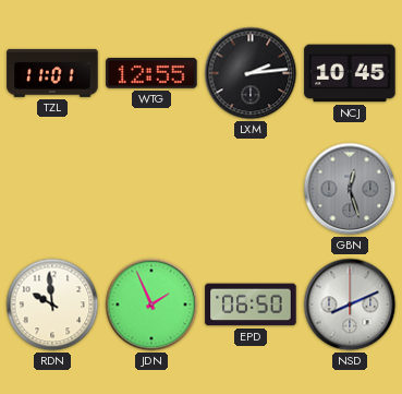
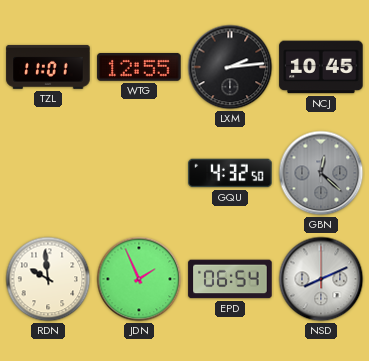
GQU: none -> 4:32 (230, 173)
GBN: 12:27 -> 12:22 (321, 173)
EPD: 06:50 -> 06:54 (230, 279)
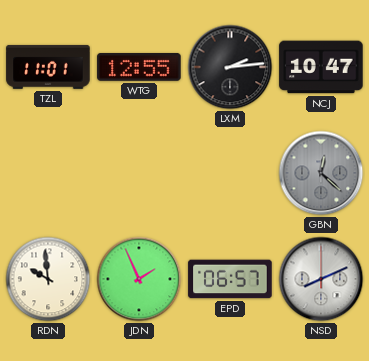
NCJ: 10:45 -> 10:47 (321, 67)
GQU: 4:32 -> none (230, 173)
EPD: 06:54 -> 06:57 (230, 279)
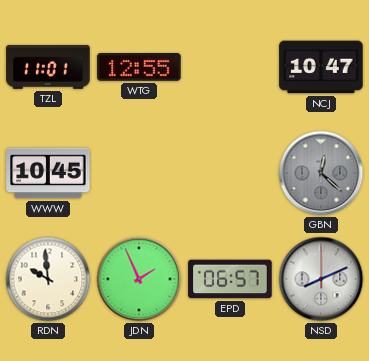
LXM: 2:14 -> none (230, 67)
WWW: none -> 10:45 (48, 173)
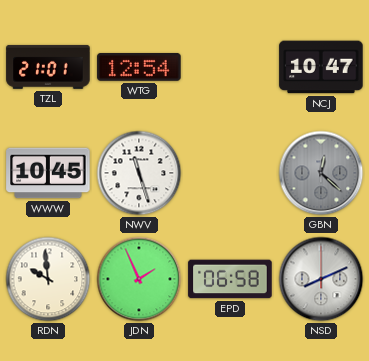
TZL: 11:01 -> 21:01 (48, 67)
WTG: 12:55 -> 12:54 (139, 68)
NWV: none -> 11:27 (139, 173)
EPD: 06:57 -> 06:58 (230, 279)
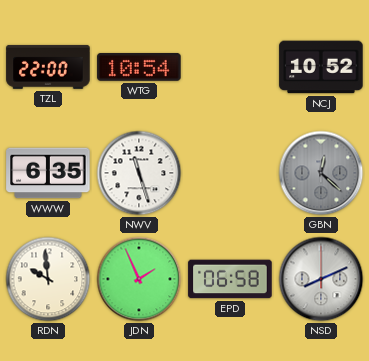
TZL: 21:01 -> 22:00 (48, 67)
WTG: 12:54 -> 10:54 (139, 68)
NCJ: 10:47 -> 10:52 (321, 67)
WWW: 10:45 -> 6:35 (48, 173)
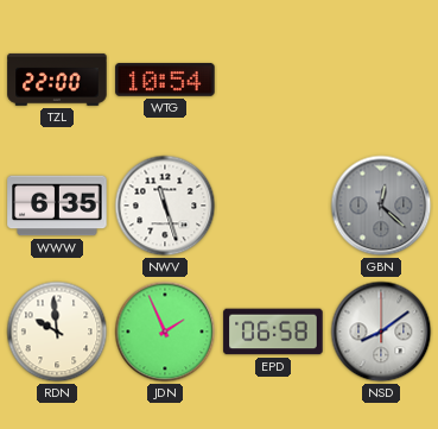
NCJ: 10:52 -> none (321, 67)
NSD: 8:11 -> 8:09 (381, 332)
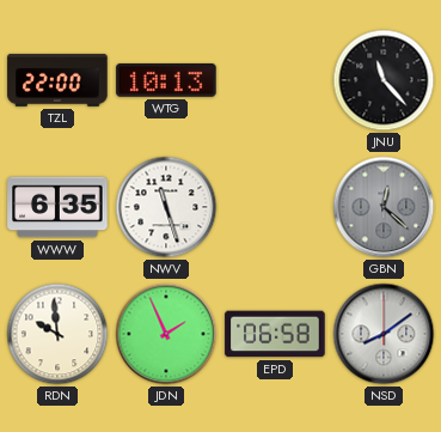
WTG: 10:54 -> 10:13 (166, 81)
JNU: none -> 11:23 (384, 80)
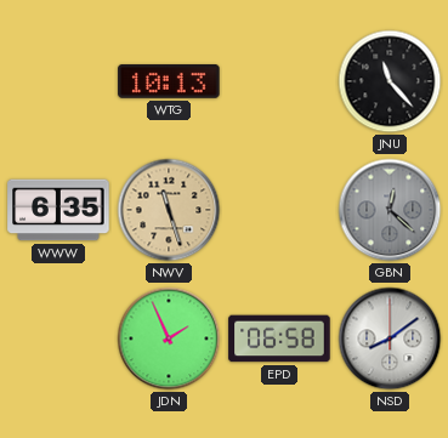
TZL: 22:00 -> none (57, 80)
NWV dial: white -> champagne (169, 210)
RDN: 9:59 -> none (57, 334)
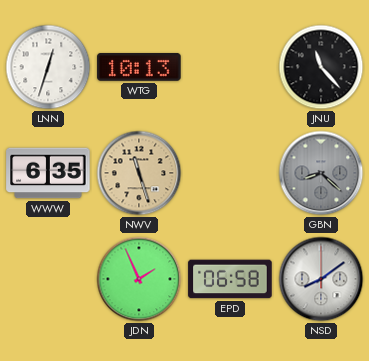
LNN: none -> 12:33 (48, 67)
GBN: 12:22 -> 8:22 (321, 173)
